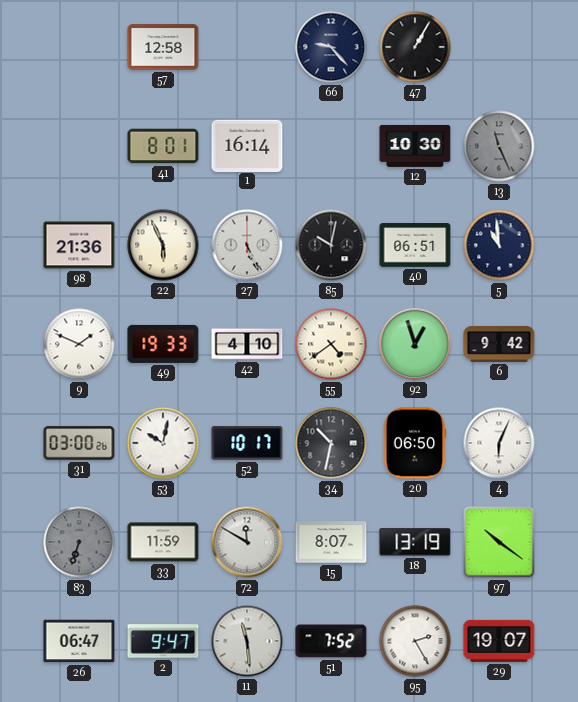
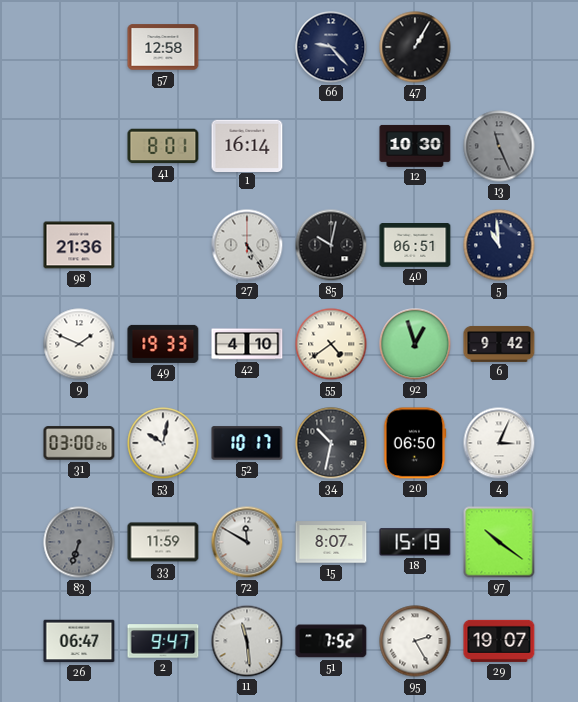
22: 5:56 -> none (163, 245)
27: 5:26 -> 5:24 (247, 245)
4: 6:04 -> 3:04 (499, 443)
18: 13:19 -> 15:19 (415, 542)
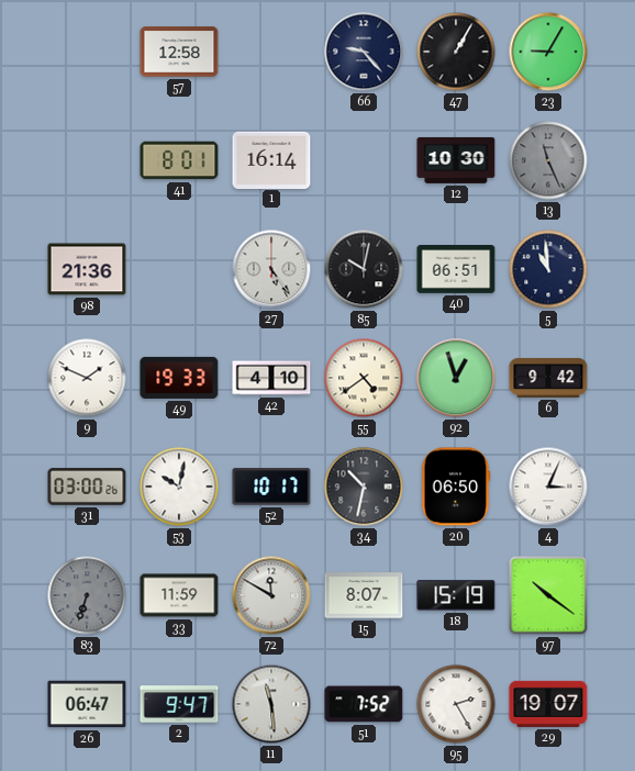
23: none -> 9:05 (548, 52)
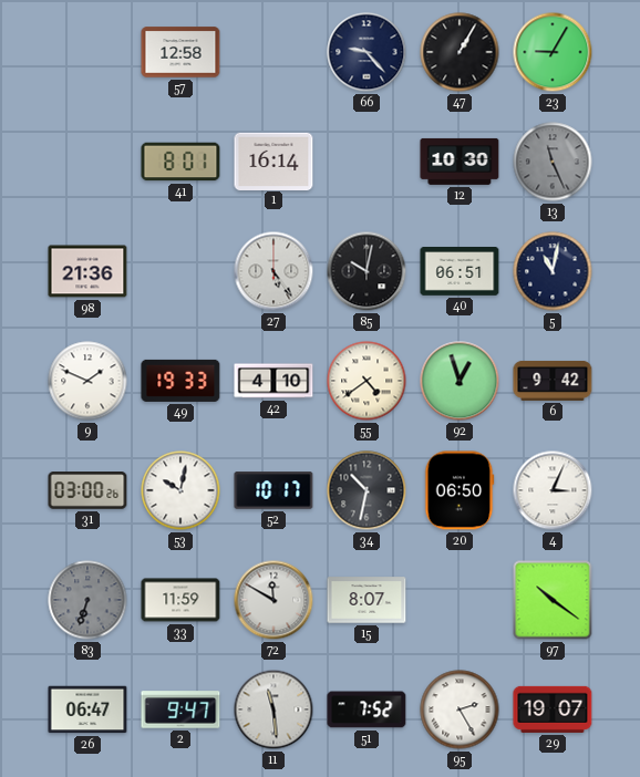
5: 10:59 -> 11:02 (553, 271)
18: 15:19 -> none (456, 595)
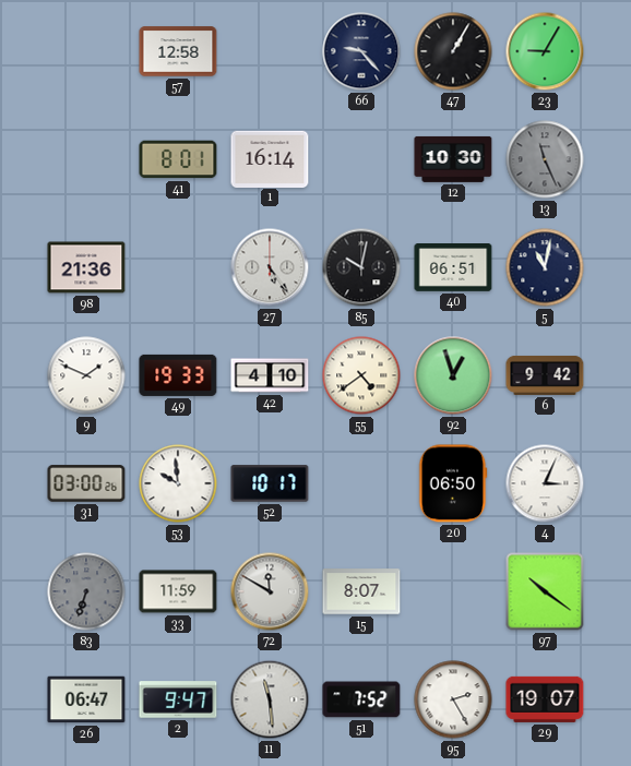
53: 10:02 -> 9:59 (178, 483)
34: 10:32 -> none (367, 490)
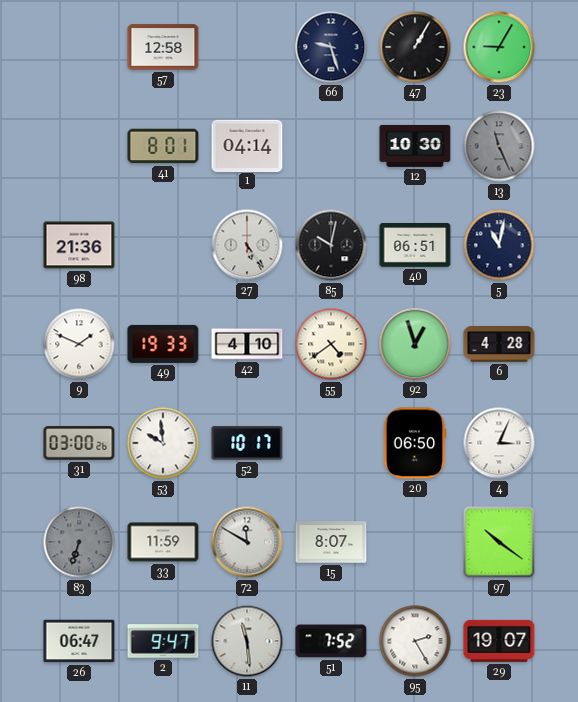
66: 9:23 -> 9:27 (331, 47)
1: 16:14 -> 04:14 (247, 145)
6: 9:42 -> 4:28 (499, 344)
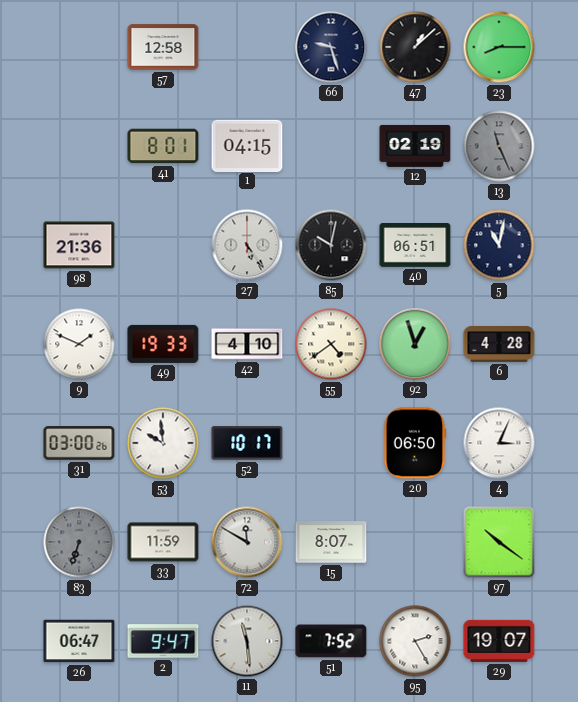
47: 1:05 -> 1:08 (415, 47)
23: 9:05 -> 8:15 (499, 47)
1: 04:14 -> 04:15 (247, 145)
12: 10:30 -> 02:19 (415, 146)
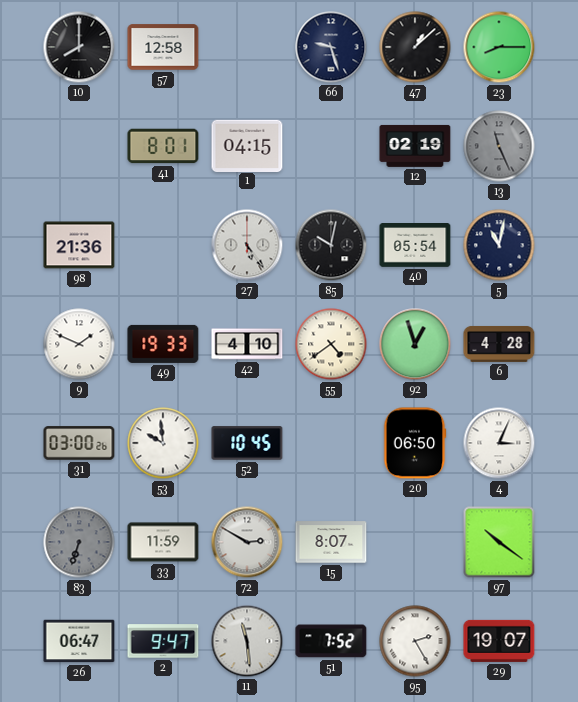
10: none -> 8:00 (79, 47)
40: 06:51 -> 05:54 (415, 245)
52: 10:17 -> 10:45 (247, 443)
72: 11:50 -> 2:50 (247, 542)
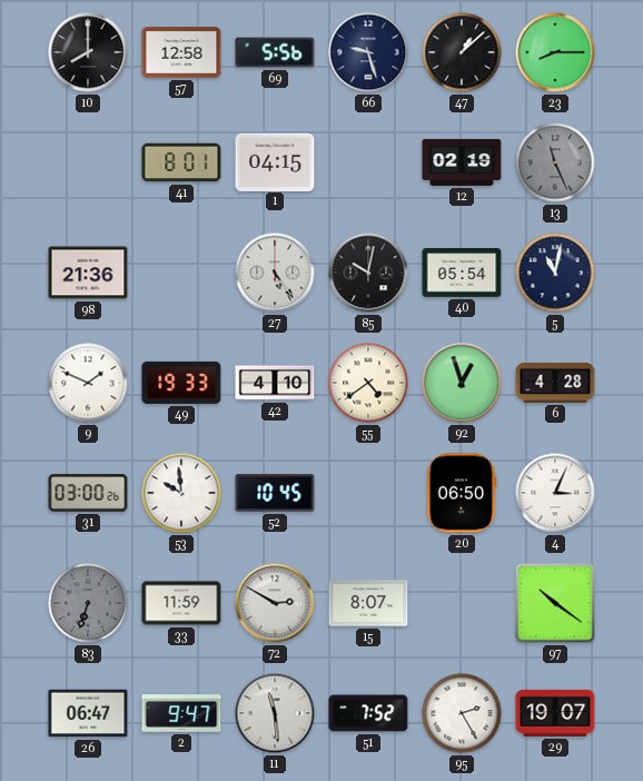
69: none -> 5:56 (275, 52)
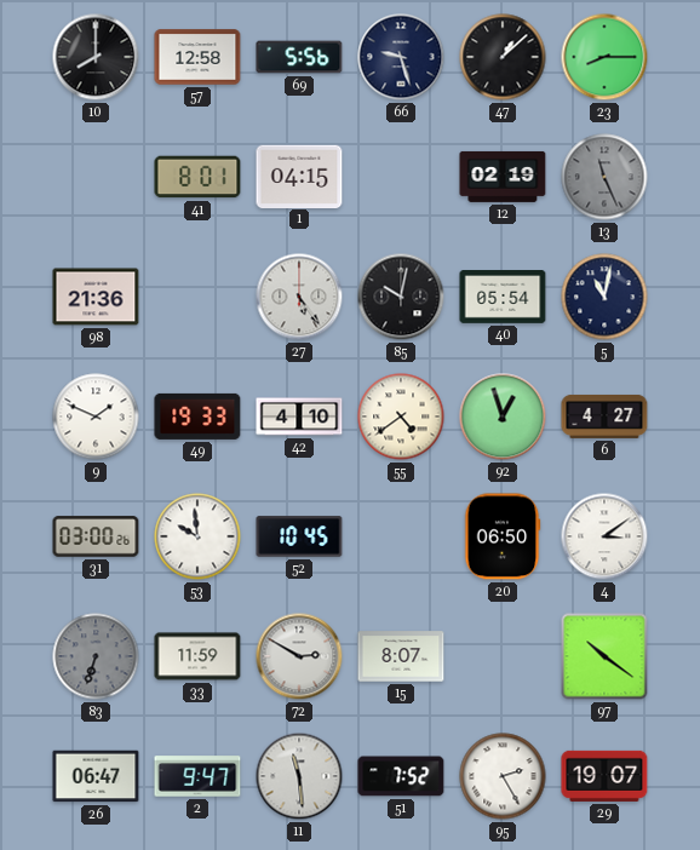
6: 4:28 -> 4:27 (604, 417)
4: 3:04 -> 3:09 (604, 536)
